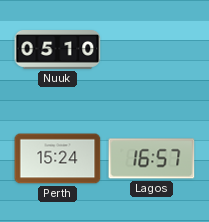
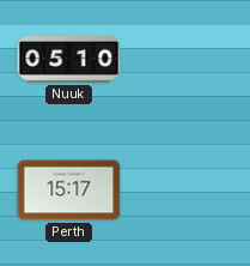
Perth: 15:24 -> 15:17 (69, 191)
Lagos: 16:57 -> none (152, 159)
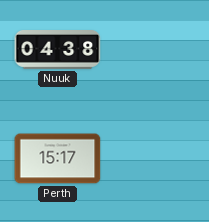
Nuuk: 05:10 -> 04:38 (58, 50)
